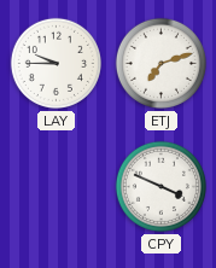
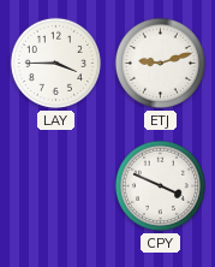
LAY: 9:45 -> 3:45 (55, 63)
ETJ: 7:12 -> 9:12 (160, 63)
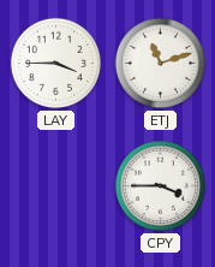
ETJ: 9:12 -> 11:12 (160, 63)
CPY: 3:49 -> 3:45 (160, 185)
